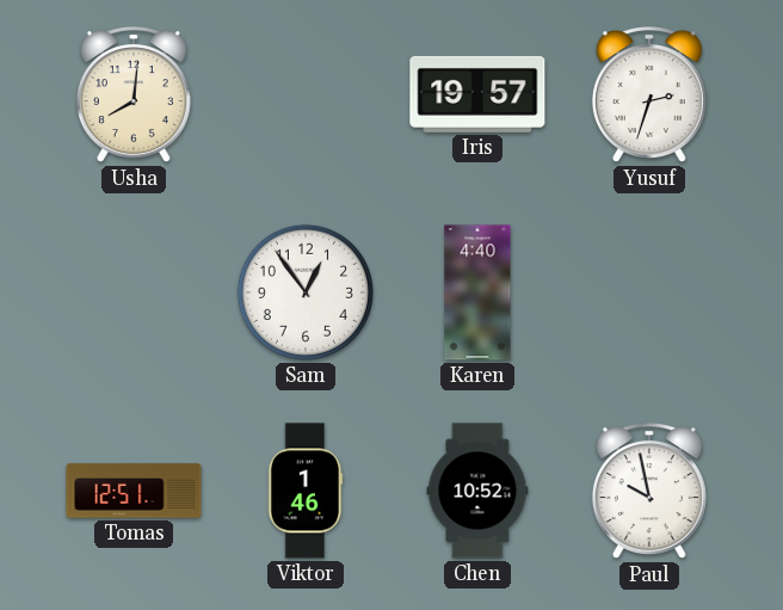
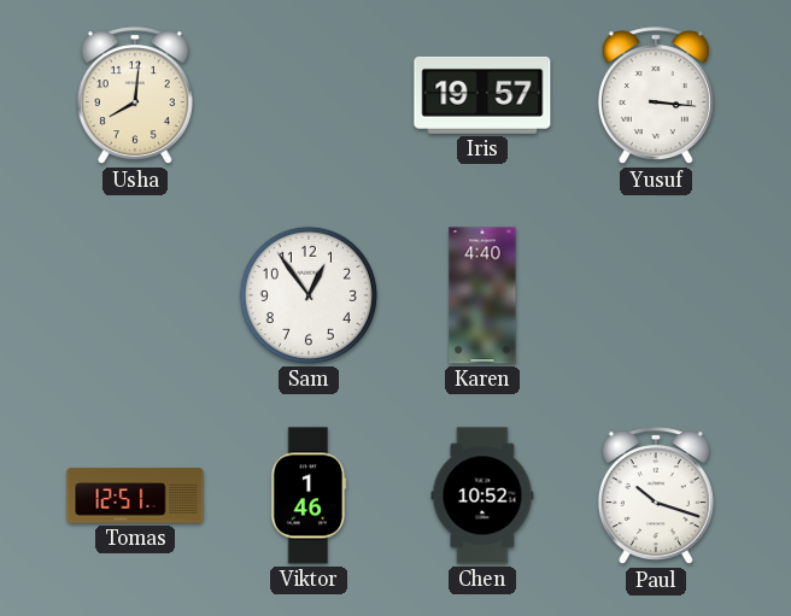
Yusuf: 2:33 -> 3:16 (656, 96)
Paul: 9:58 -> 10:18 (656, 497)
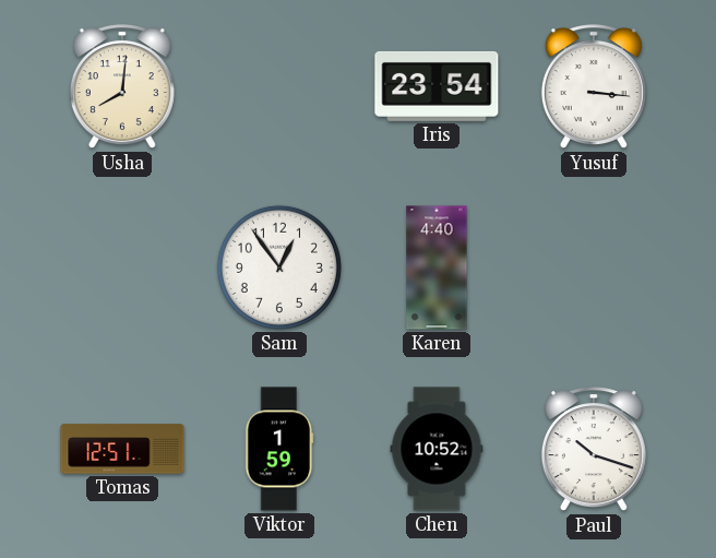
Iris: 19:57 -> 23:54 (437, 86)
Viktor: 1:46 -> 1:59 (279, 449)
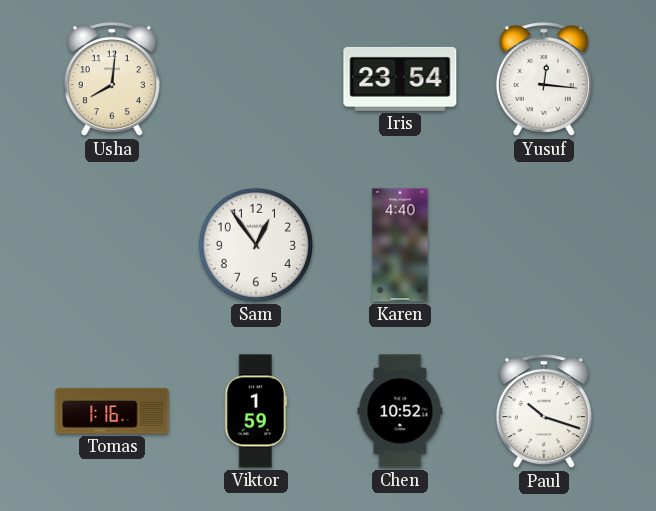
Yusuf: 3:16 -> 12:16 (544, 80)
Tomas: 12:51 -> 1:16 (112, 411)
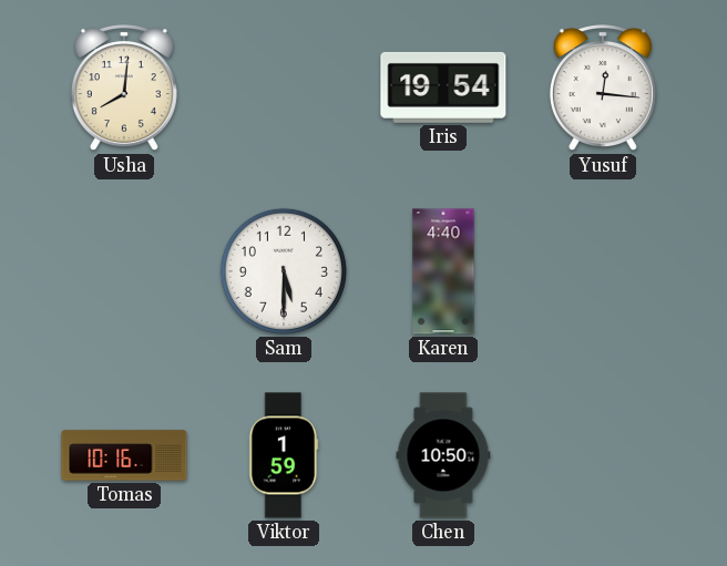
Iris: 23:54 -> 19:54 (443, 88)
Sam: 12:54 -> 5:30 (284, 271)
Tomas: 1:16 -> 10:16 (124, 455)
Chen: 10:52 -> 10:50 (443, 455)
Paul: 10:18 -> none (544, 412)
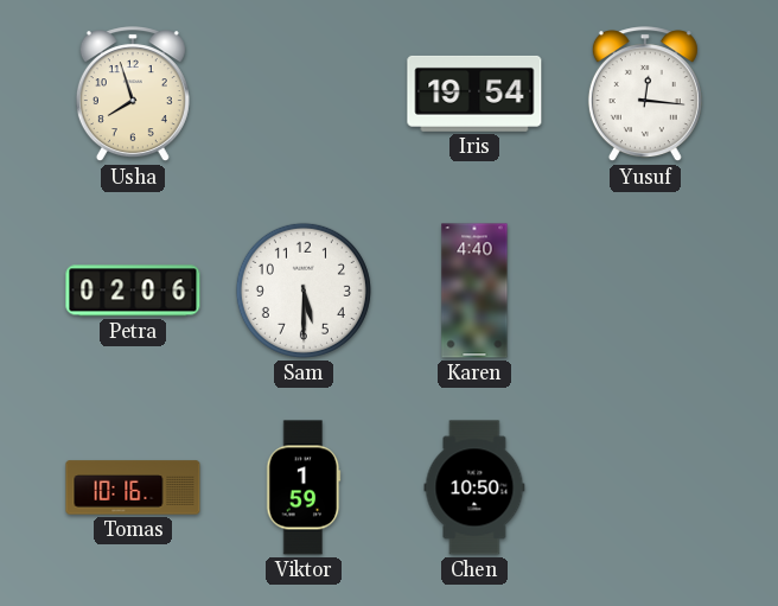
Usha: 8:01 -> 7:57 (133, 95)
Petra: none -> 02:06 (133, 291)
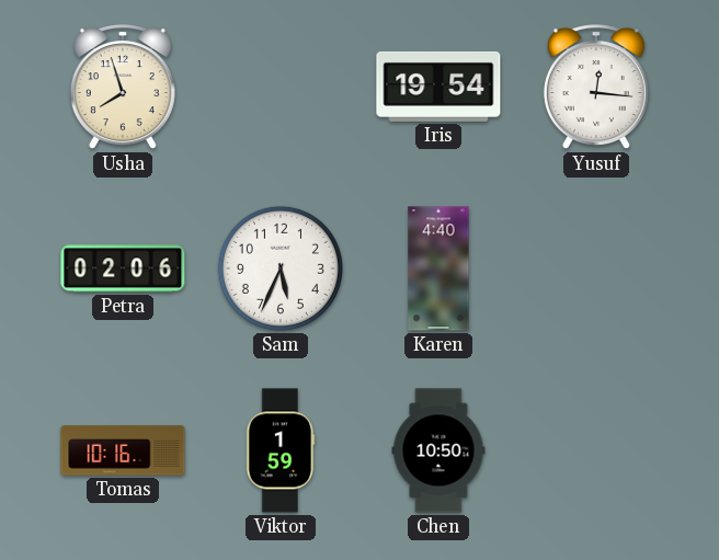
Sam: 5:30 -> 5:34 (281, 268)
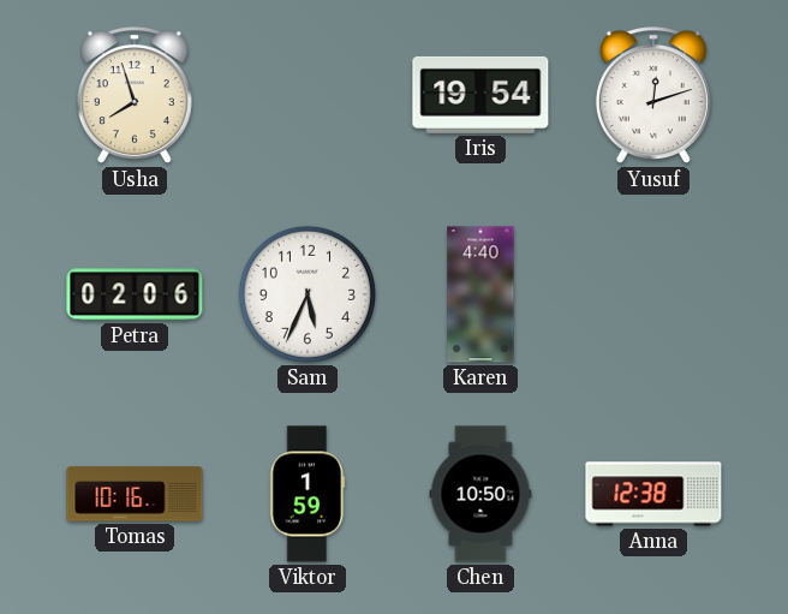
Yusuf: 12:16 -> 12:12 (653, 96)
Anna: none -> 12:38 (653, 494)
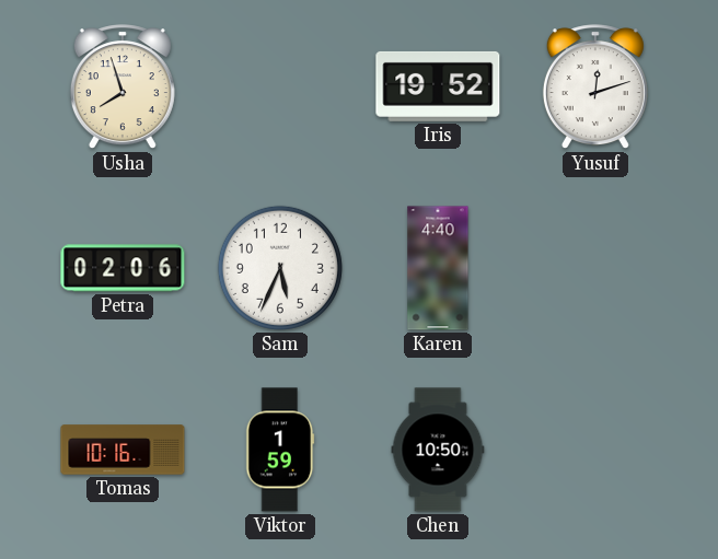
Iris: 19:54 -> 19:52 (438, 86)
Anna: 12:38 -> none (653, 494)
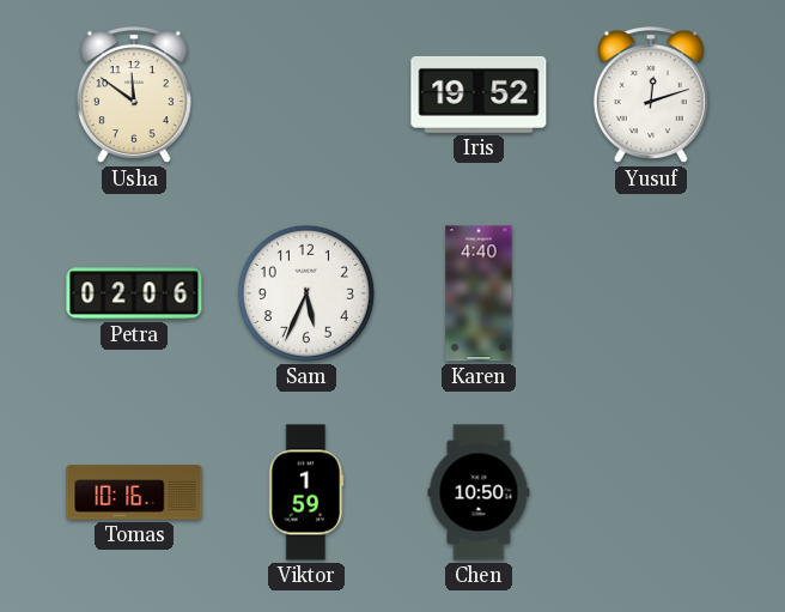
Usha: 7:57 -> 11:51 (134, 96)
